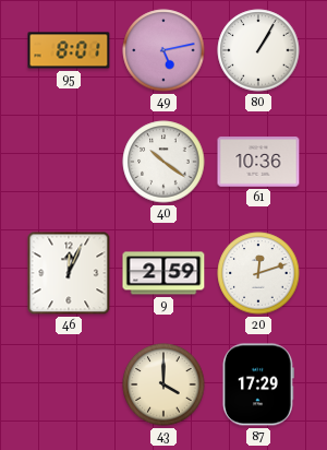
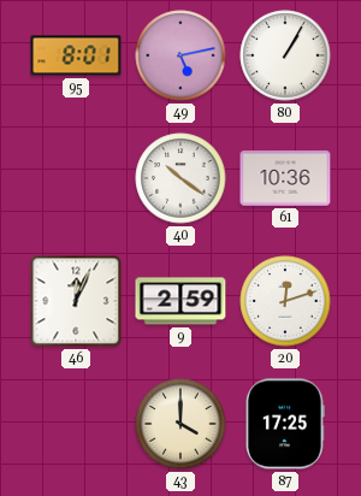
87: 17:29 -> 17:25 (285, 424)
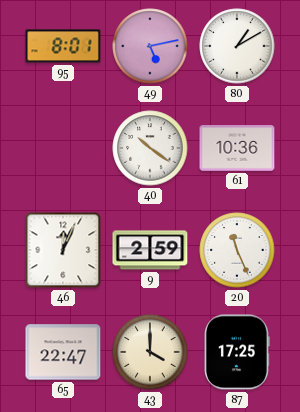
80: 1:05 -> 1:10 (237, 46)
20: 12:12 -> 11:26 (237, 250)
65: none -> 22:47 (63, 352)
